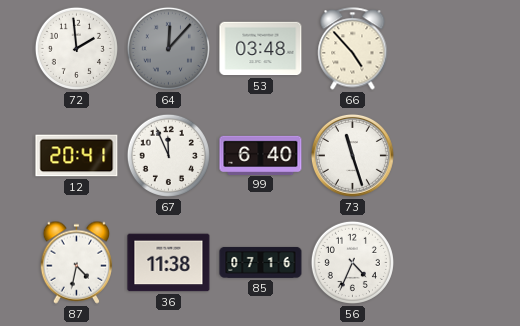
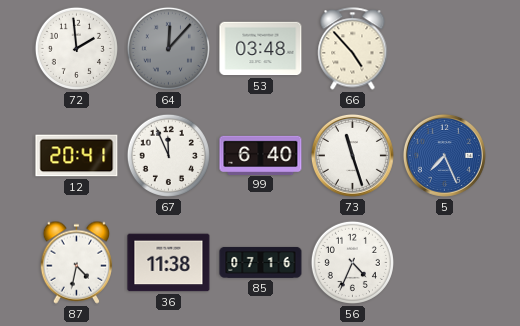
5: none -> 7:26 (444, 155)
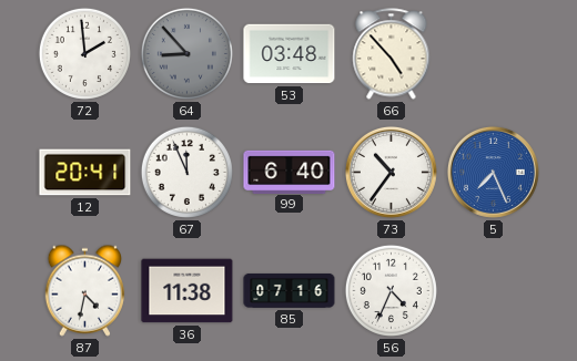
64: 12:07 -> 8:53 (186, 53)
73: 11:27 -> 10:36 (391, 172)
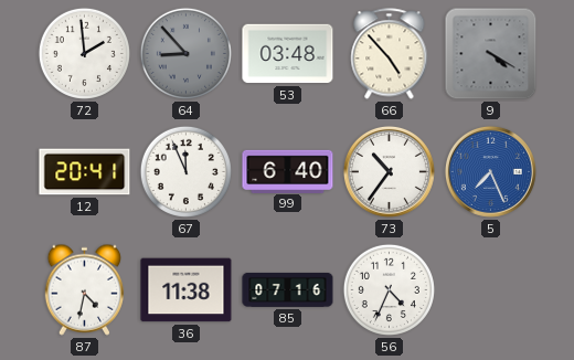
9: none -> 4:20 (491, 54)
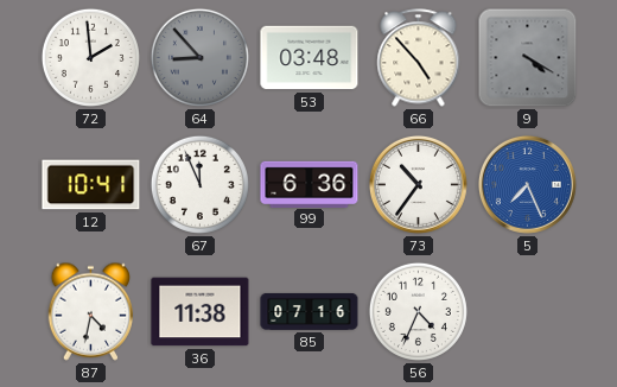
12: 20:41 -> 10:41 (91, 185)
99: 6:40 -> 6:36 (310, 184)
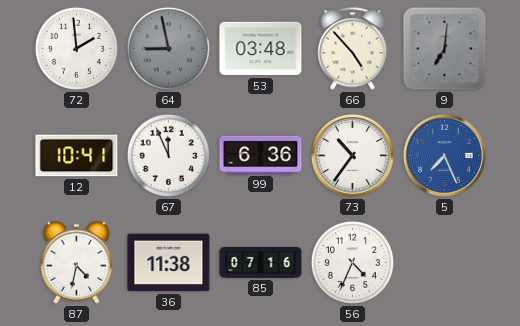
64: 8:53 -> 8:58 (168, 48)
9: 4:20 -> 7:01 (445, 49)
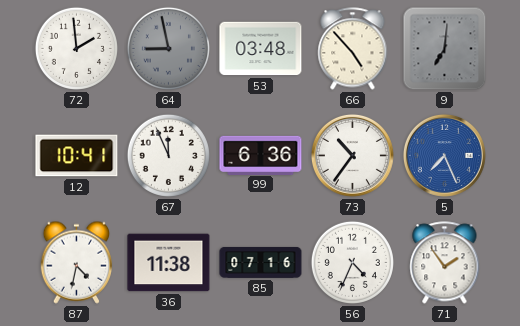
71: none -> 1:54 (445, 263)
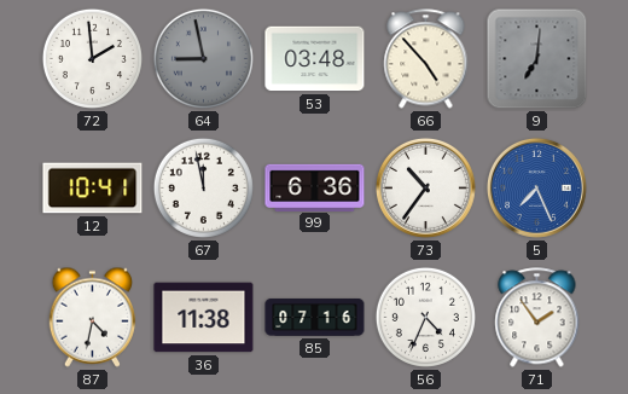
67: 11:56 -> 11:58 (203, 187)
